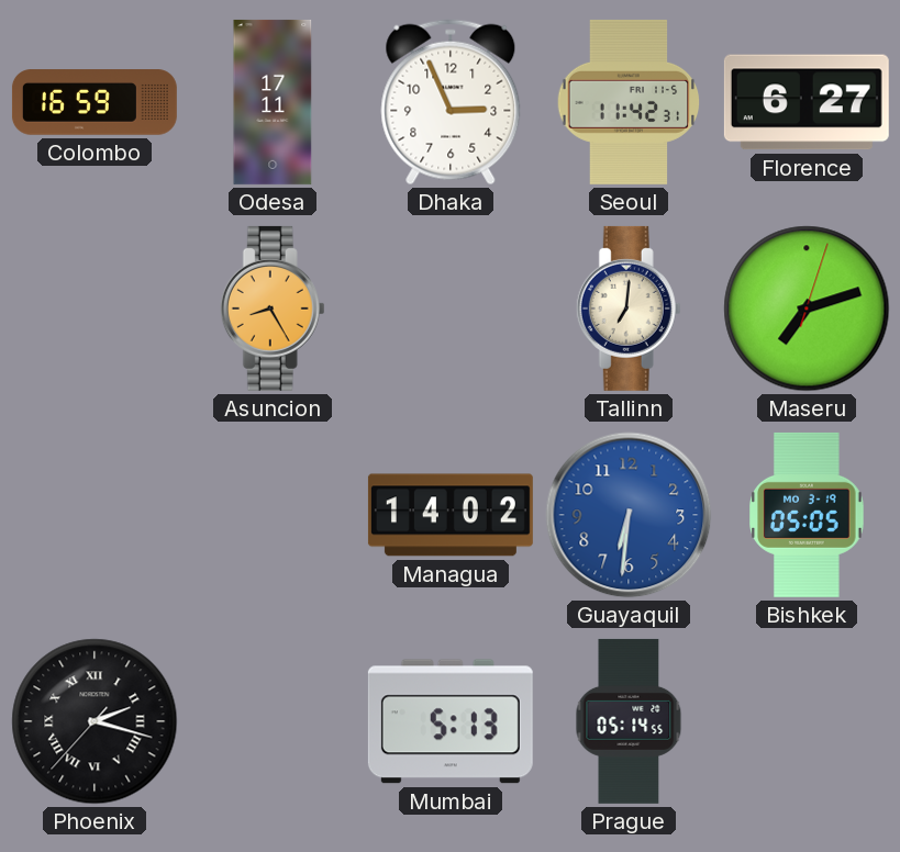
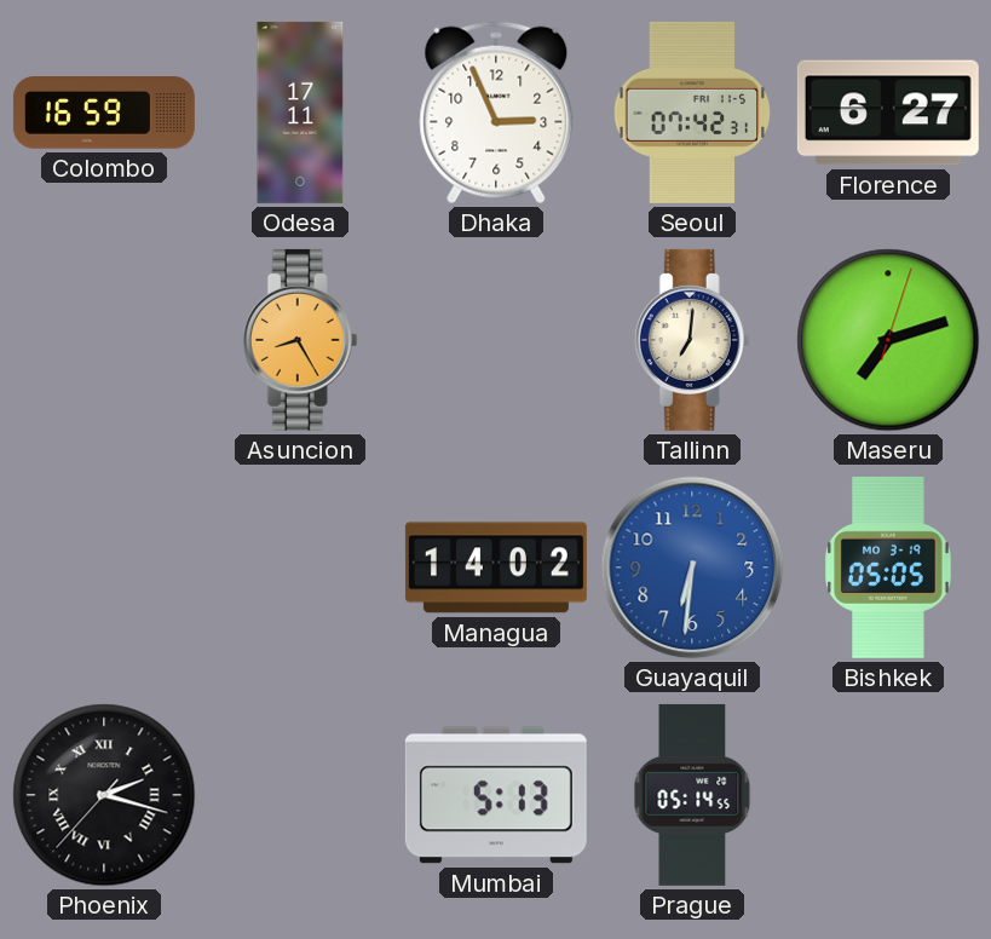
Seoul: 11:42 -> 07:42 (692, 113)
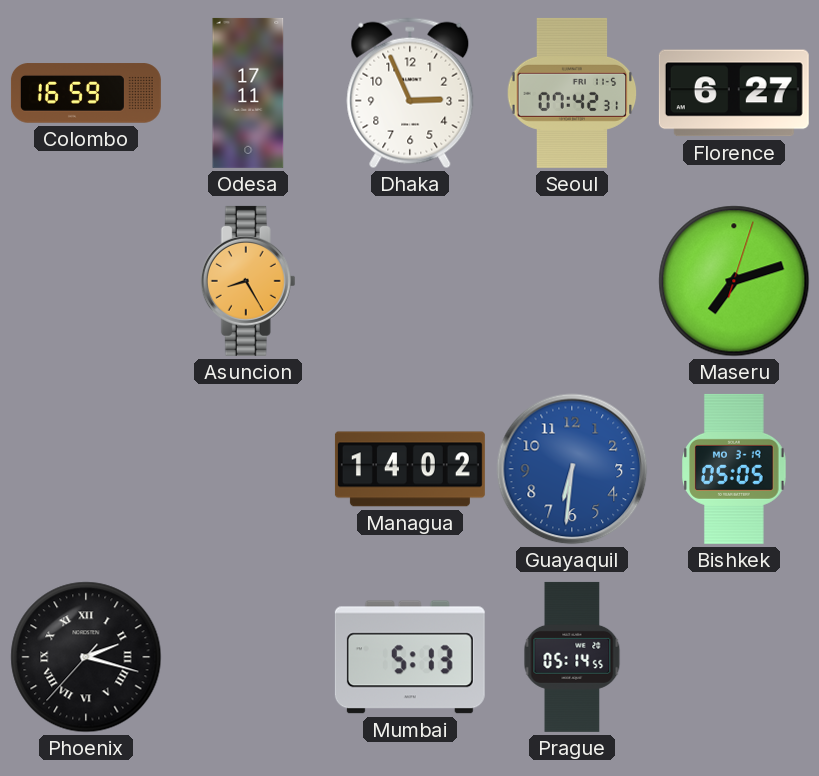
Tallinn: 7:01 -> none (692, 340)
